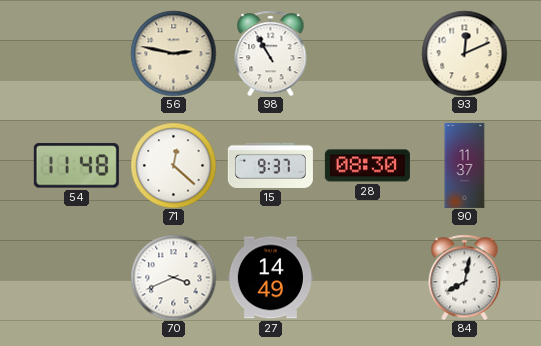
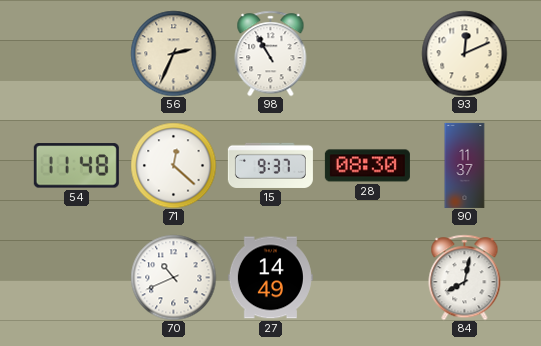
56: 2:47 -> 2:34 (173, 53)
70: 3:41 -> 10:41 (173, 277)
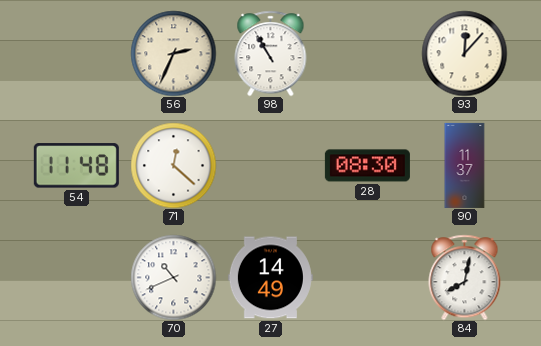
93: 12:11 -> 12:07 (464, 53)
15: 9:37 -> none (270, 165)
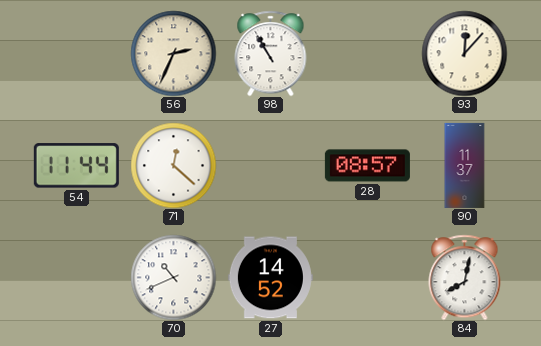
54: 11:48 -> 11:44 (76, 166)
28: 08:30 -> 08:57 (367, 166)
27: 14:49 -> 14:52 (270, 278)
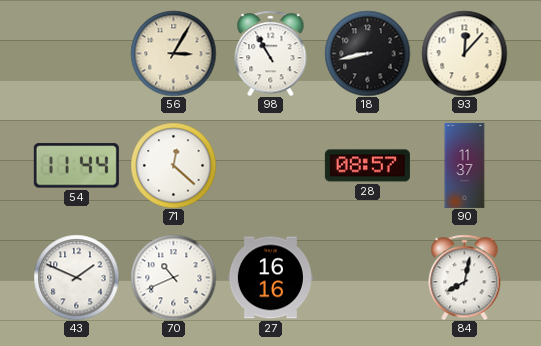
56: 2:34 -> 3:05 (173, 53)
18: none -> 8:43 (367, 53)
43: none -> 1:49 (76, 277)
27: 14:52 -> 16:16 (270, 278)
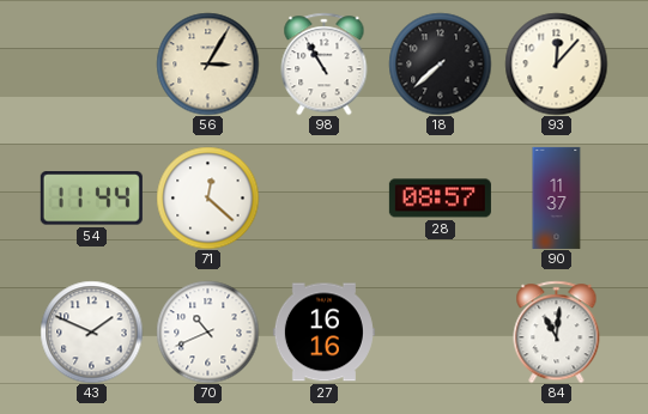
18: 8:43 -> 7:38 (440, 63)
84: 8:02 -> 11:01 (557, 331)
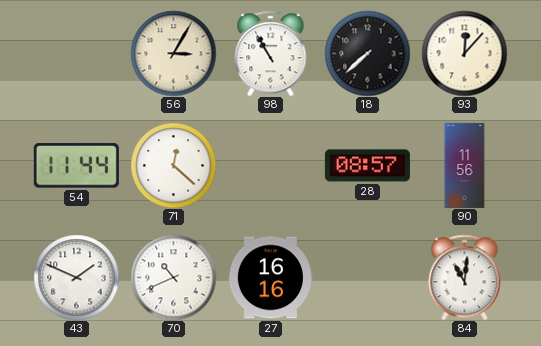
90: 11:37 -> 11:56 (465, 165)
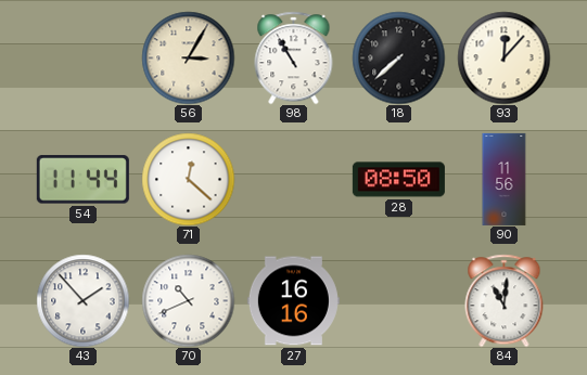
28: 08:57 -> 08:50 (398, 180)
43: 1:49 -> 1:53 (82, 300)
